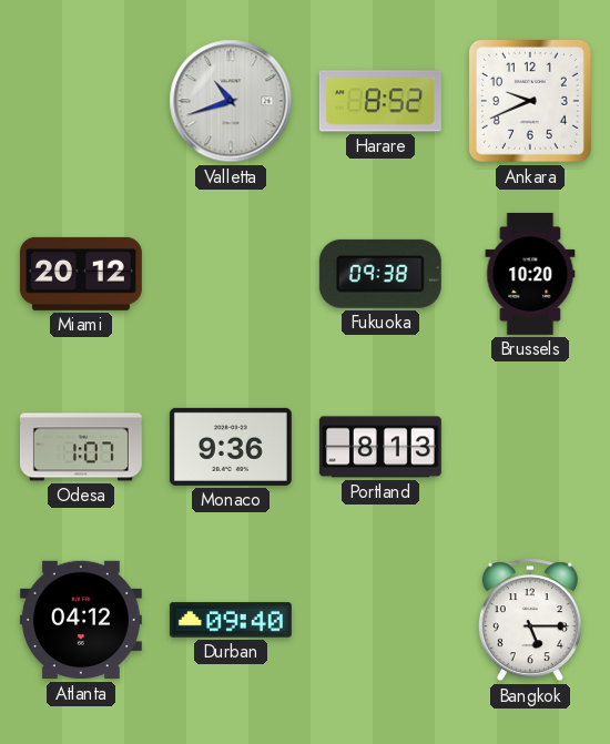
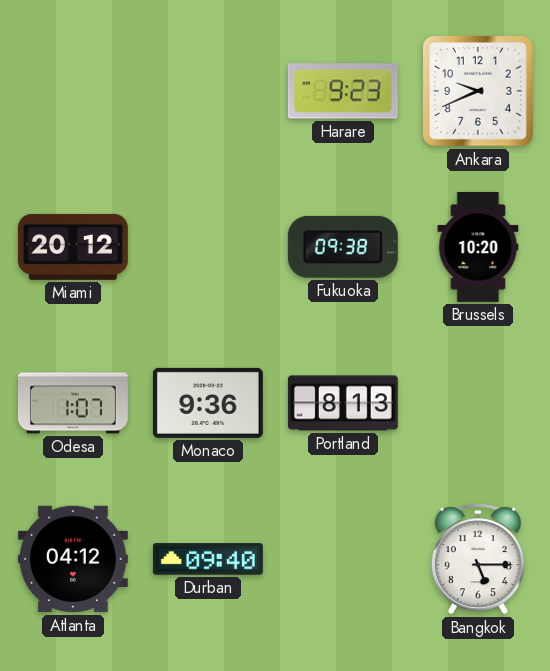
Valletta: 10:42 -> none (231, 101)
Harare: 8:52 -> 9:23 (343, 91)
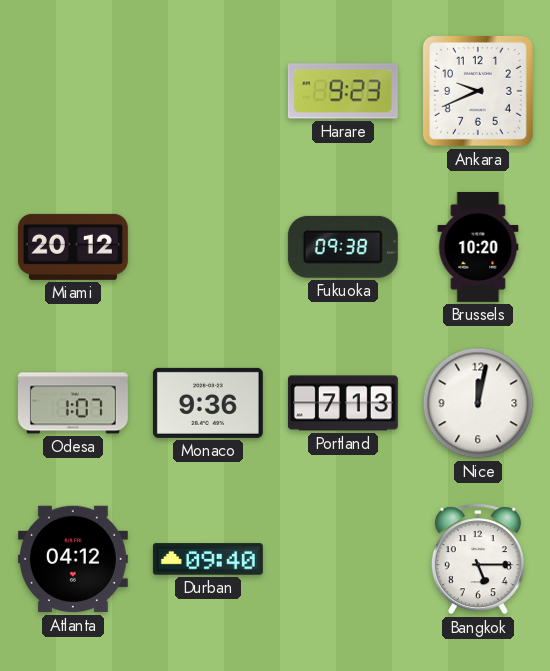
Portland: 8:13 -> 7:13 (343, 403)
Nice: none -> 12:02 (478, 403)
